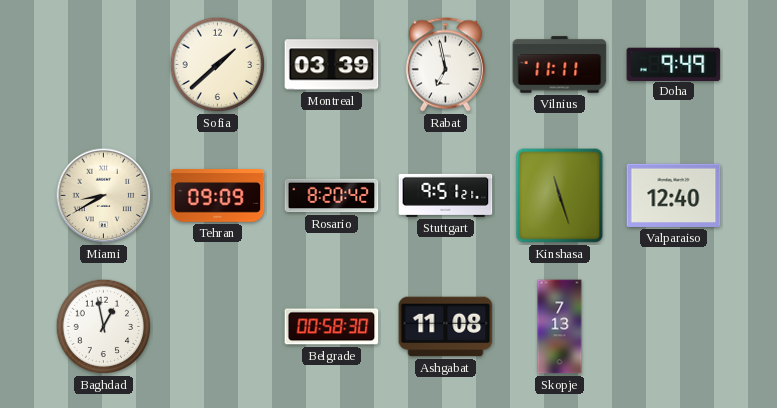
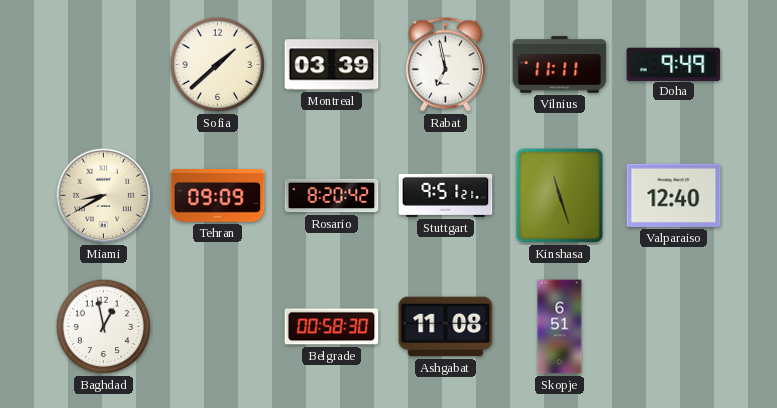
Skopje: 7:13 -> 6:51 (560, 327)
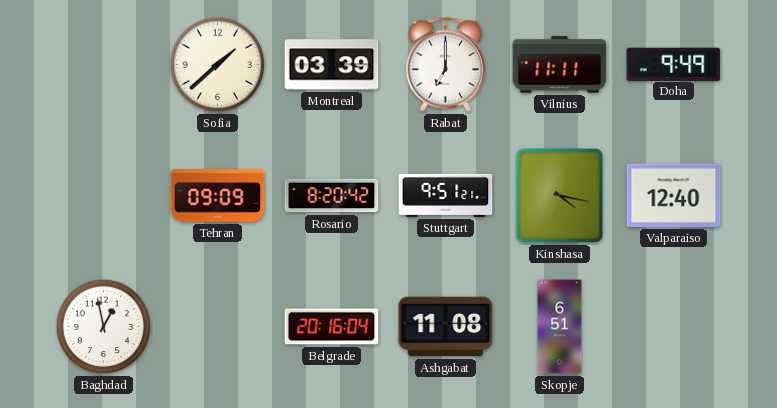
Rabat: 6:58 -> 7:00 (445, 65)
Miami: 8:40 -> none (104, 196)
Kinshasa: 11:27 -> 4:17 (560, 196)
Belgrade: 00:58 -> 20:16 (332, 327)
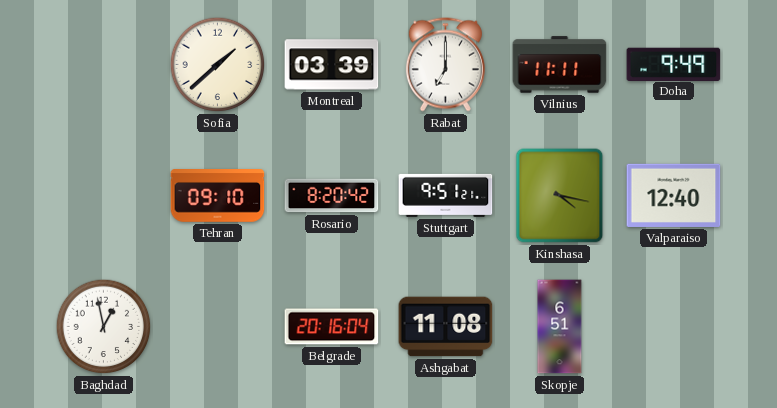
Tehran: 09:09 -> 09:10 (218, 196)
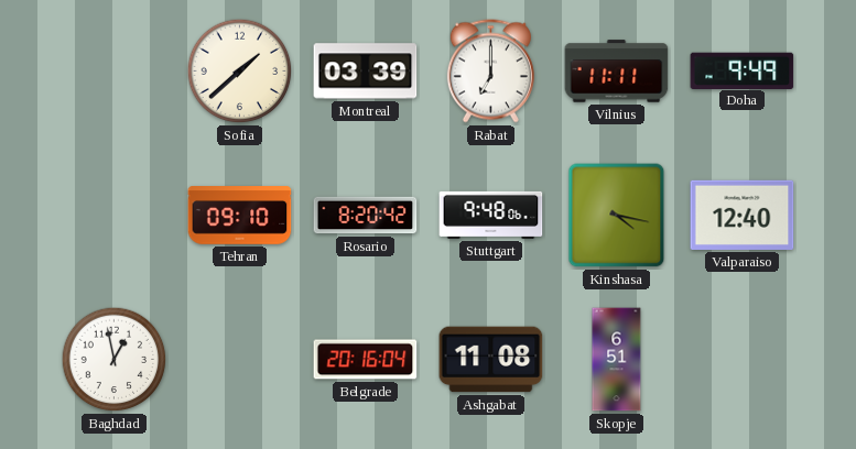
Stuttgart: 9:51 -> 9:48 (491, 215)
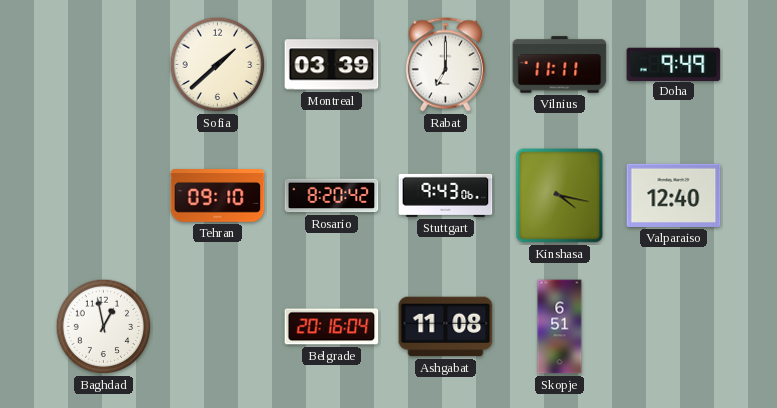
Stuttgart: 9:48 -> 9:43 (446, 195)
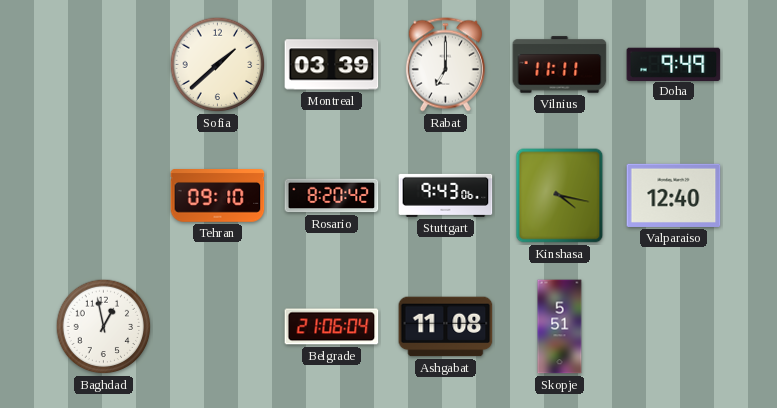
Belgrade: 20:16 -> 21:06 (332, 327)
Skopje: 6:51 -> 5:51 (560, 327)
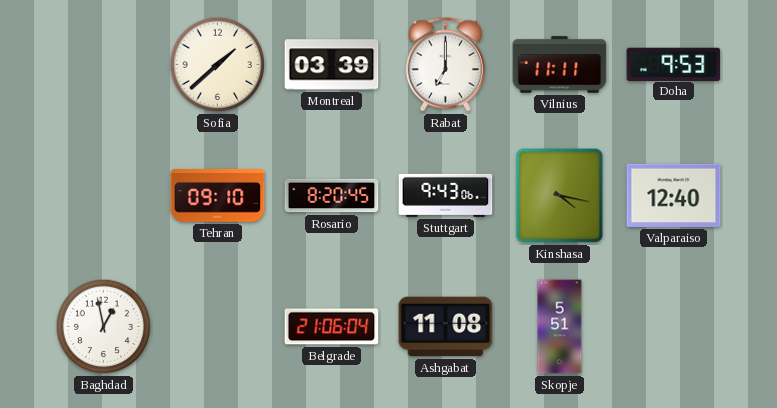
Doha: 9:49 -> 9:53 (674, 64)
Rosario: 8:20:42 -> 8:20:45 (332, 196)
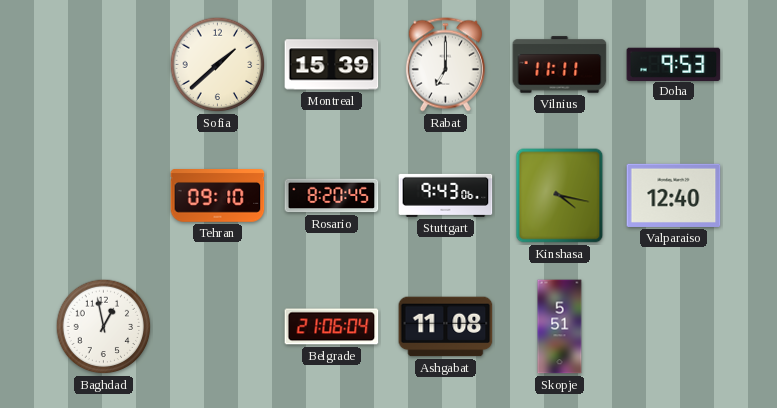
Montreal: 03:39 -> 15:39 (332, 65)
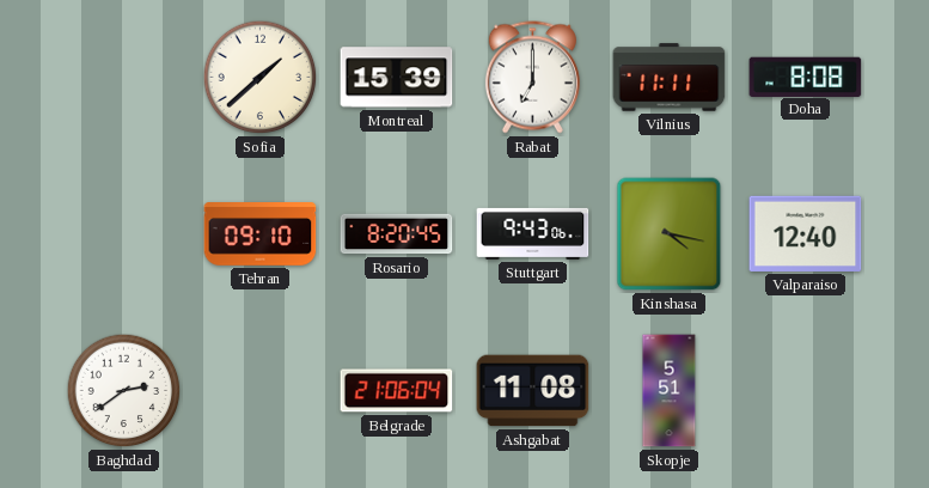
Doha: 9:53 -> 8:08 (806, 77)
Baghdad: 12:58 -> 2:39 (124, 391)
